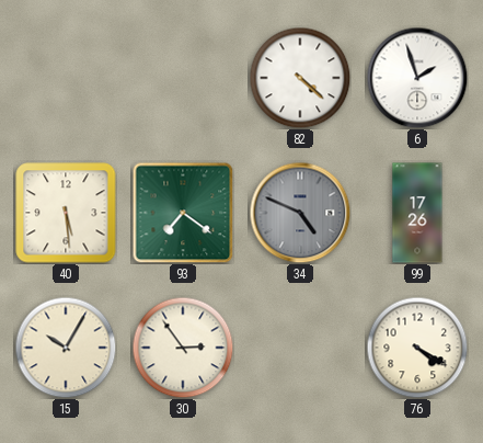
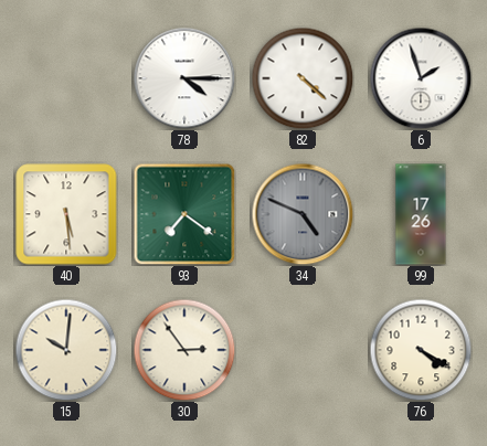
78: none -> 4:15 (184, 78)
15: 10:05 -> 10:01 (66, 350)
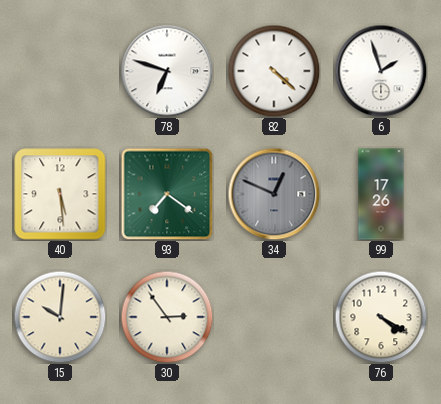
78: 4:15 -> 6:48 (167, 71)
34: 4:49 -> 12:49 (274, 194)
